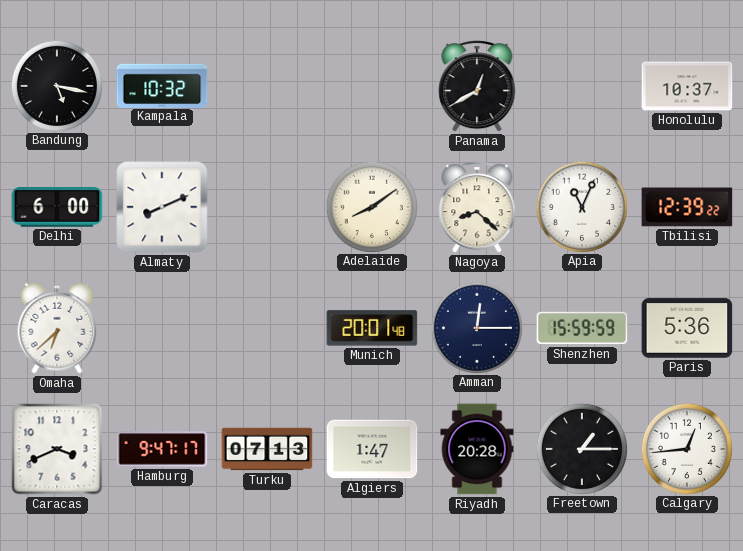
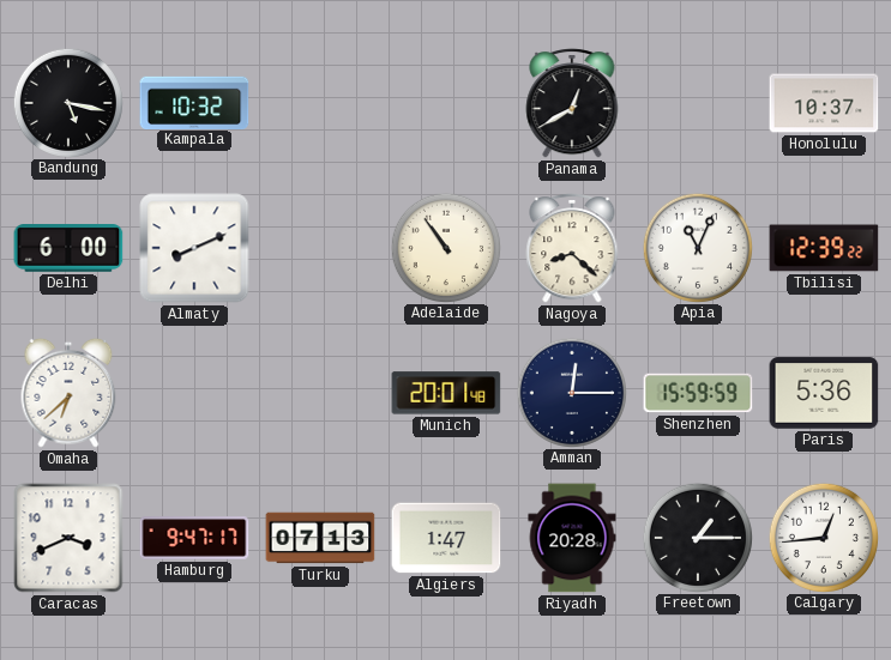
Adelaide: 8:09 -> 10:54 (445, 247)
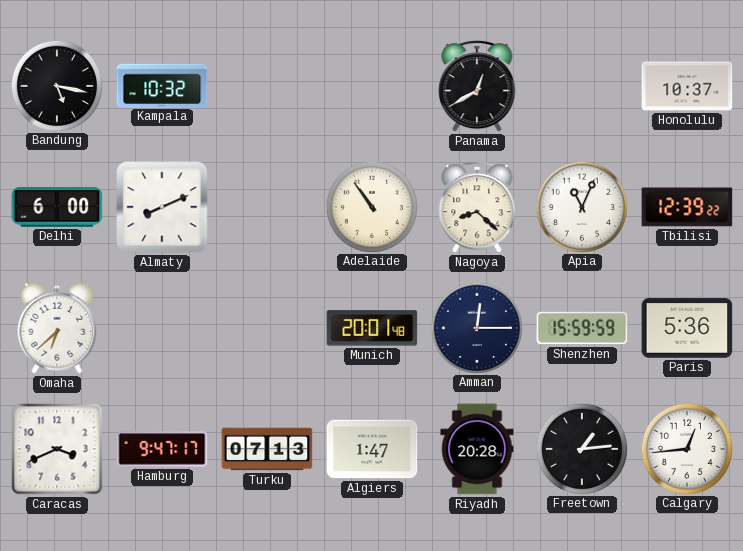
Freetown: 1:15 -> 1:14 (581, 448)
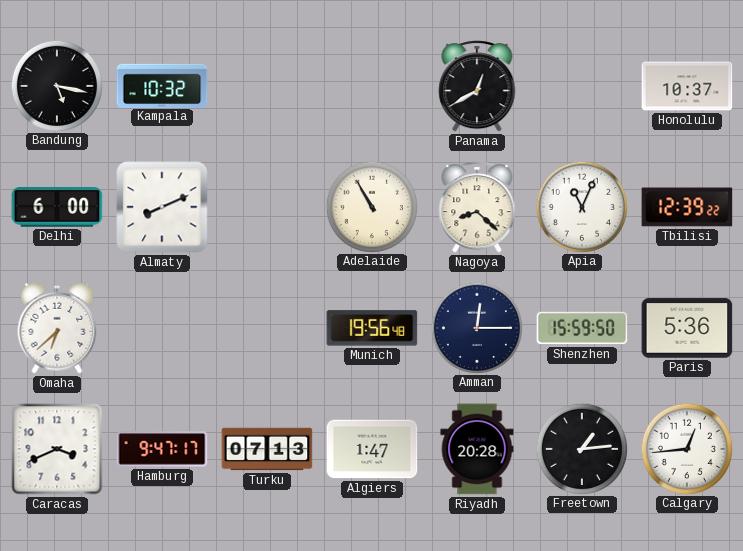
Adelaide: 10:54 -> 10:55 (371, 206)
Munich: 20:01 -> 19:56 (372, 328)
Shenzhen: 15:59:59 -> 15:59:50 (582, 328)
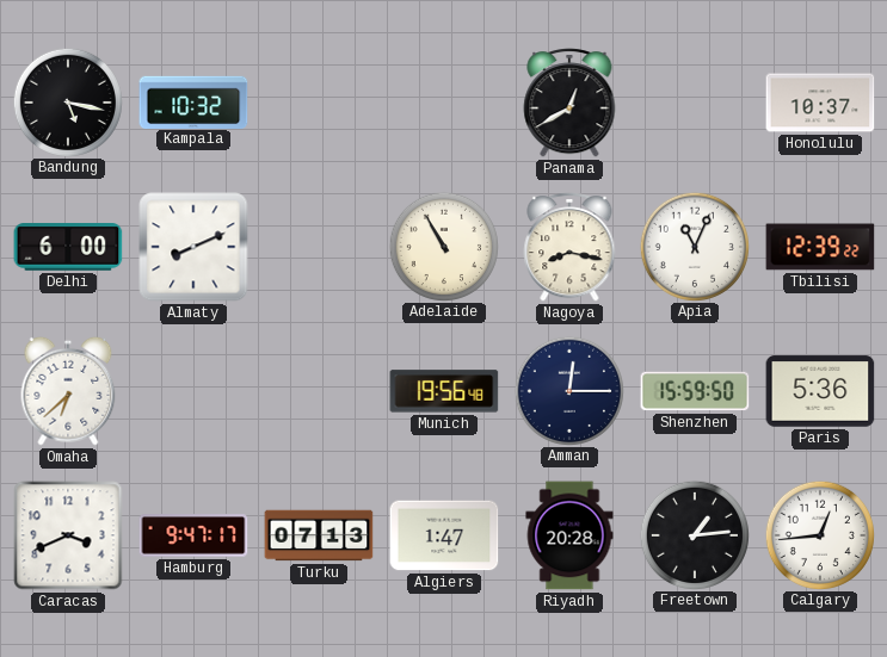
Nagoya: 8:22 -> 8:17 (569, 248)
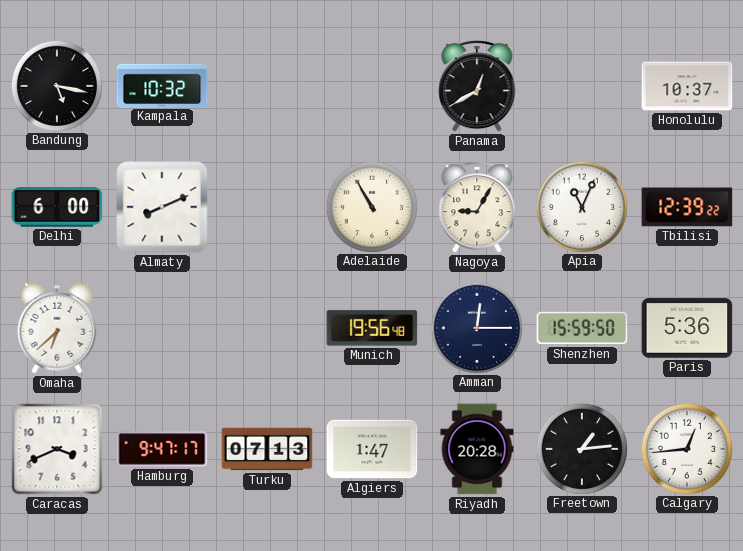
Nagoya: 8:17 -> 9:05 (477, 208)
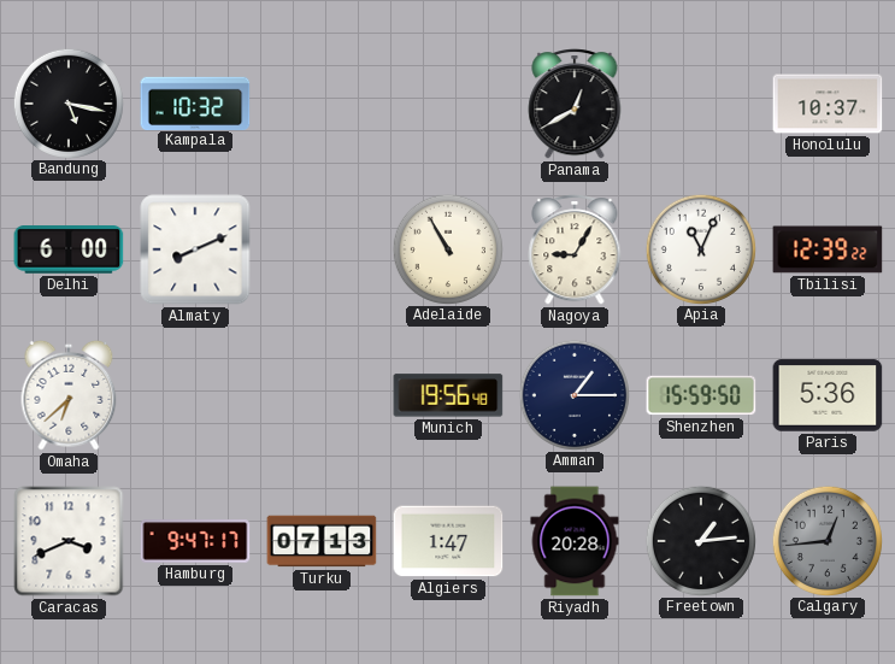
Amman: 12:15 -> 1:15 (573, 394)
Calgary dial: white -> grey (826, 540)
